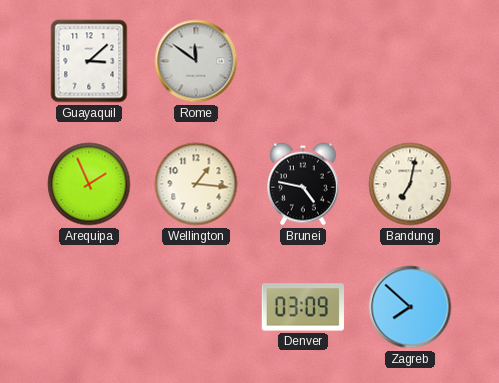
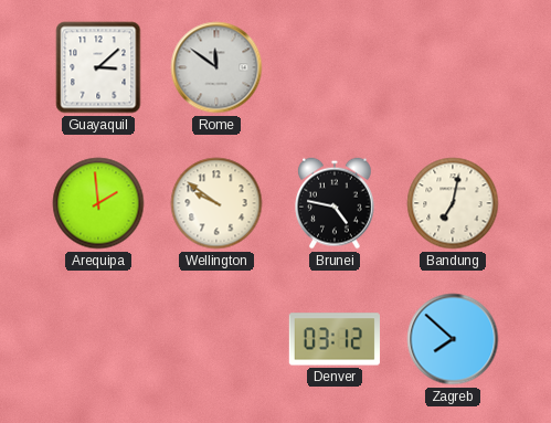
Arequipa: 1:56 -> 1:59 (98, 203)
Wellington: 1:16 -> 9:51 (216, 203)
Denver: 03:09 -> 03:12 (335, 339)
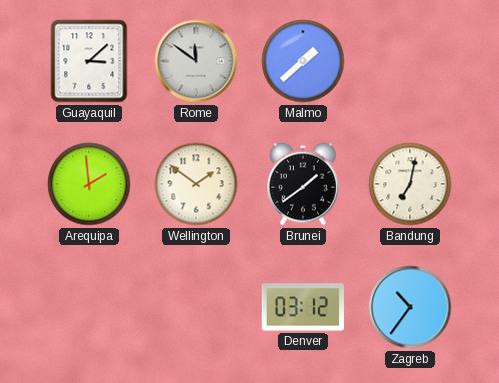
Malmo: none -> 1:38 (303, 61)
Wellington: 9:51 -> 1:51 (196, 184)
Brunei: 4:47 -> 1:39 (303, 184)
Zagreb: 7:52 -> 10:36 (410, 307)
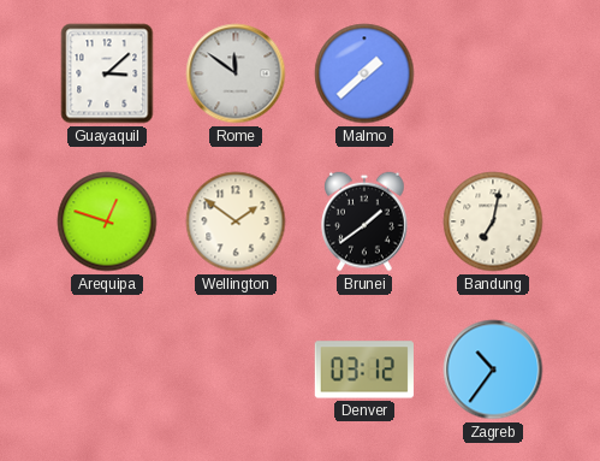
Arequipa: 1:59 -> 12:48 (107, 221)
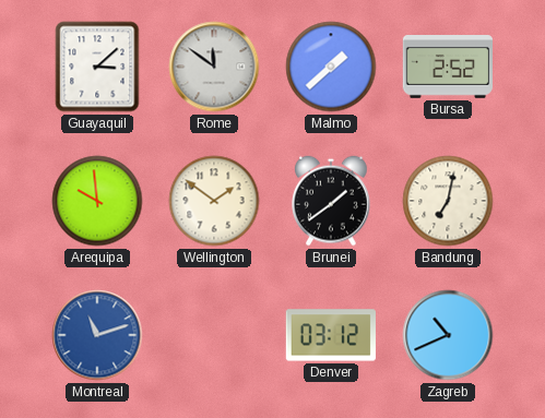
Bursa: none -> 2:52 (447, 67)
Arequipa: 12:48 -> 9:59 (97, 201)
Montreal: none -> 11:12 (97, 335)
Zagreb: 10:36 -> 10:41 (448, 335)
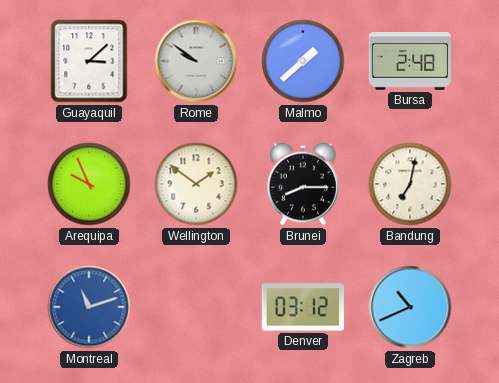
Rome: 11:51 -> 9:51 (196, 61)
Bursa: 2:52 -> 2:48 (409, 61)
Arequipa: 9:59 -> 9:56 (89, 184)
Brunei: 1:39 -> 8:15 (303, 184)
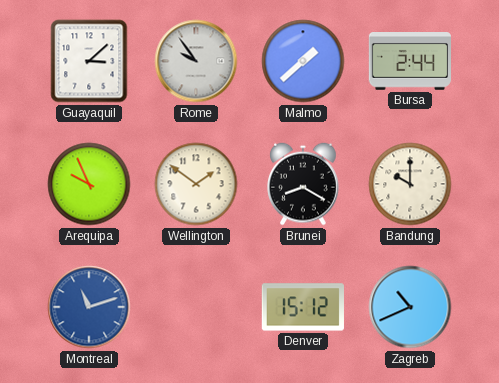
Rome: 9:51 -> 9:54 (196, 61)
Bursa: 2:48 -> 2:44 (409, 61)
Brunei: 8:15 -> 8:20 (303, 184)
Bandung: 7:02 -> 10:00 (410, 184)
Denver: 03:12 -> 15:12 (303, 307)
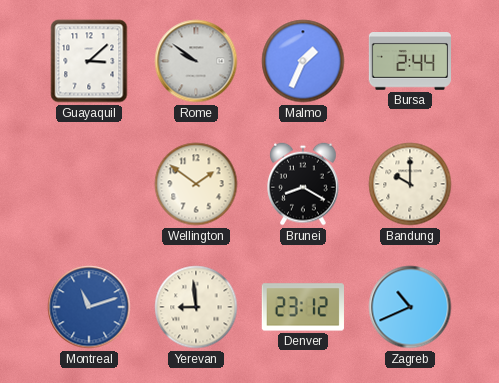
Rome: 9:54 -> 9:51 (196, 61)
Malmo: 1:38 -> 1:34 (303, 61)
Arequipa: 9:56 -> none (89, 184)
Yerevan: none -> 8:59 (196, 307)
Denver: 15:12 -> 23:12 (303, 307)
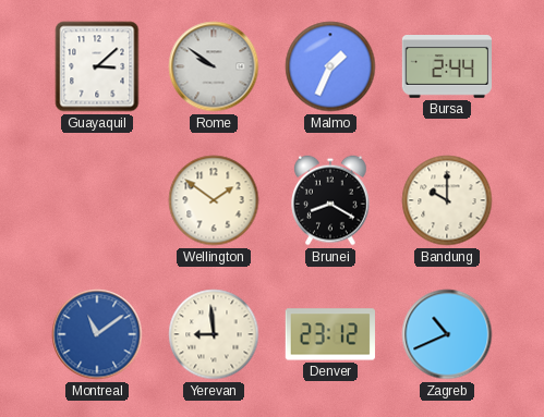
Montreal: 11:12 -> 11:09 (97, 334)
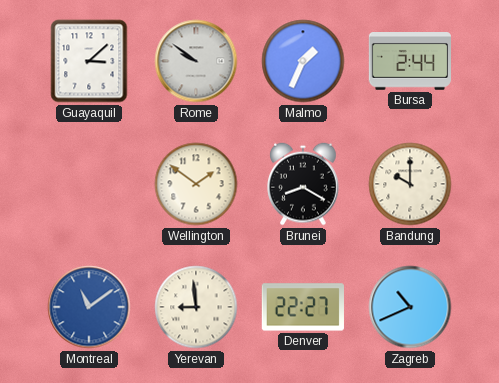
Denver: 23:12 -> 22:27 (303, 307)
